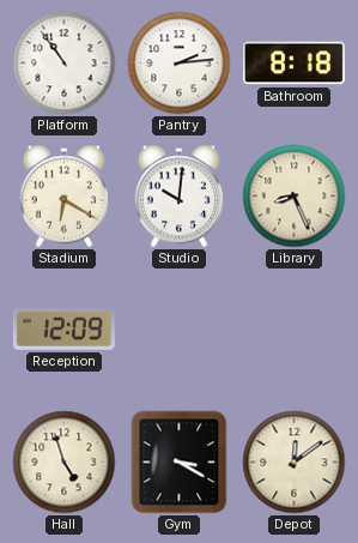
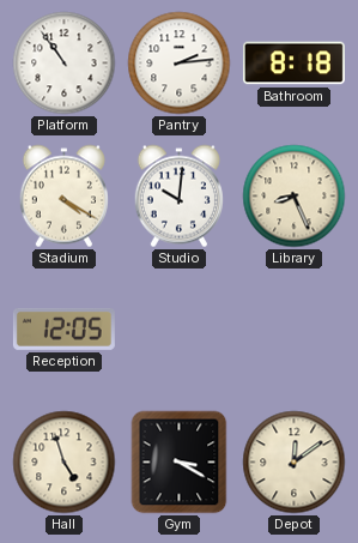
Stadium: 6:20 -> 4:20 (63, 197)
Reception: 12:09 -> 12:05 (63, 328)
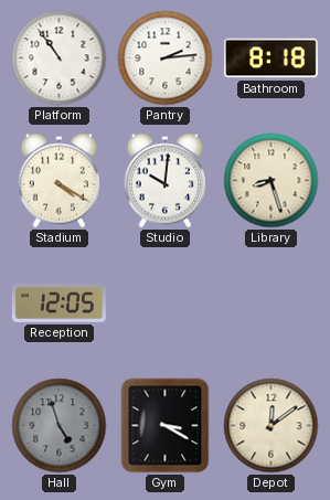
Library: 8:26 -> 8:27 (272, 181)
Hall dial: cream -> grey (60, 426)
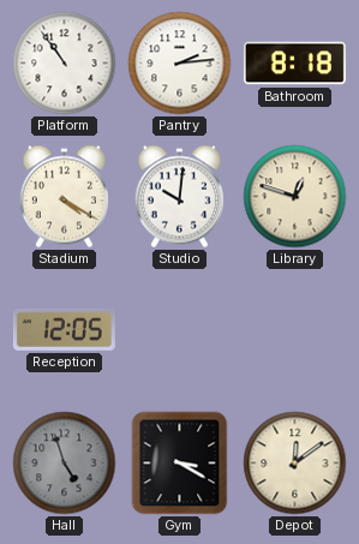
Library: 8:27 -> 12:48 (295, 197)
